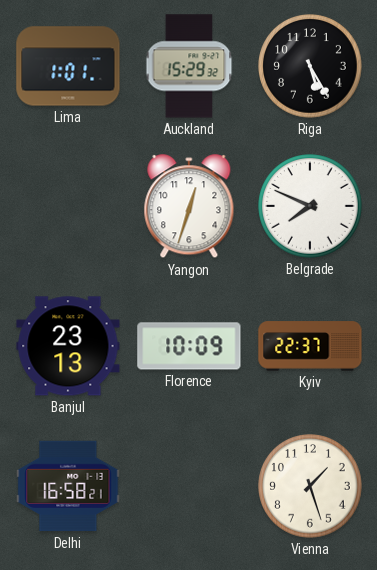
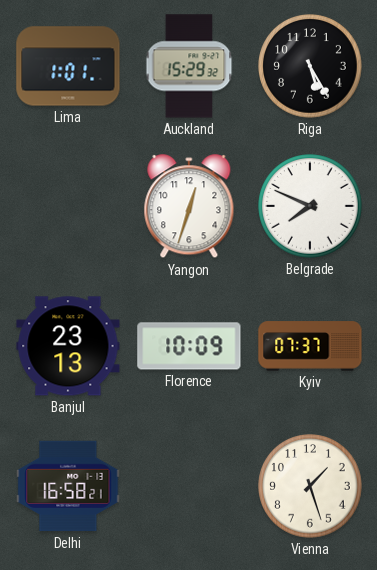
Kyiv: 22:37 -> 07:37 (310, 346)
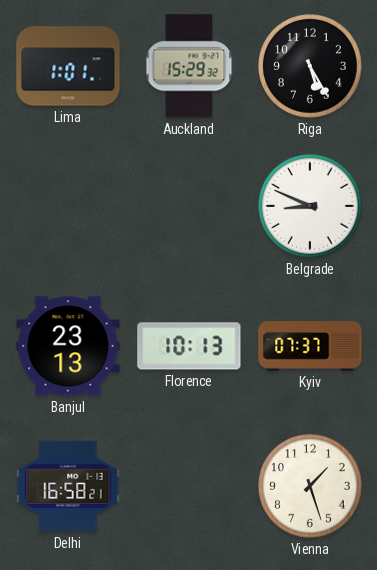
Yangon: 12:33 -> none (189, 207)
Belgrade: 7:49 -> 8:49 (310, 206)
Florence: 10:09 -> 10:13 (189, 346)
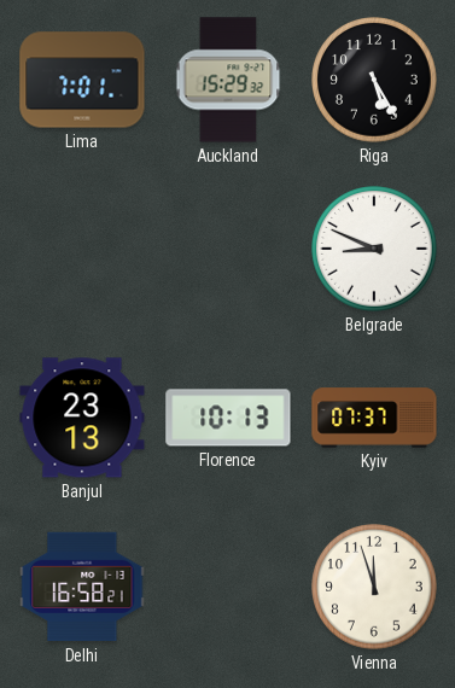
Lima: 1:01 -> 7:01 (82, 80)
Vienna: 1:27 -> 11:57 (374, 587)
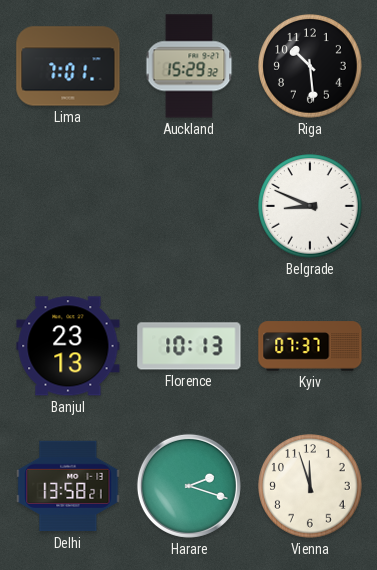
Riga: 5:25 -> 10:29 (310, 66)
Delhi: 16:58 -> 13:58 (68, 486)
Harare: none -> 2:18 (189, 486)
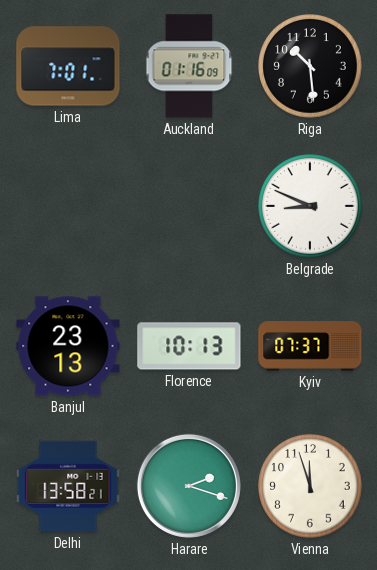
Auckland: 15:29 -> 01:16 (189, 66)
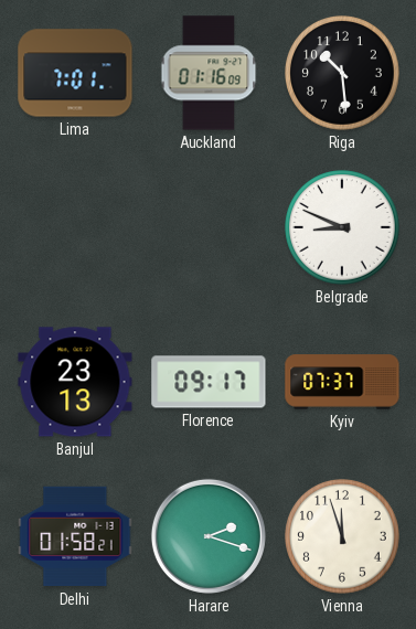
Florence: 10:13 -> 09:17 (209, 382)
Delhi: 13:58 -> 01:58 (75, 536)
